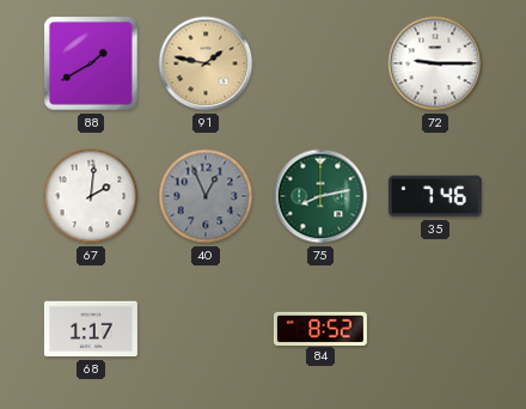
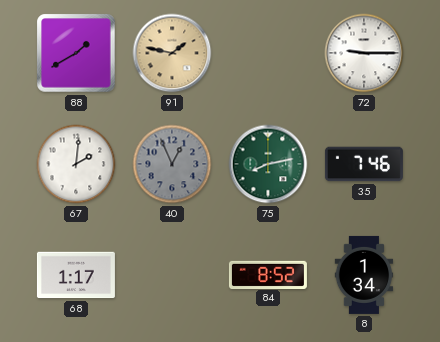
8: none -> 1:34 (364, 275)
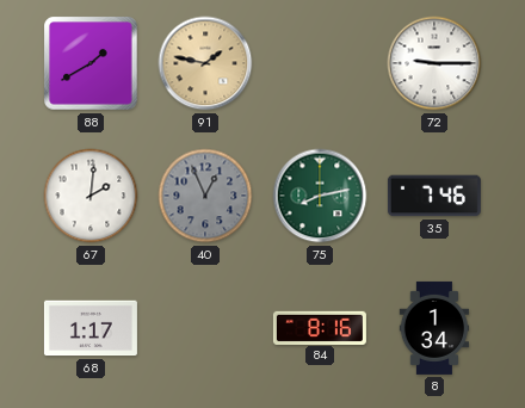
84: 8:52 -> 8:16 (320, 327)
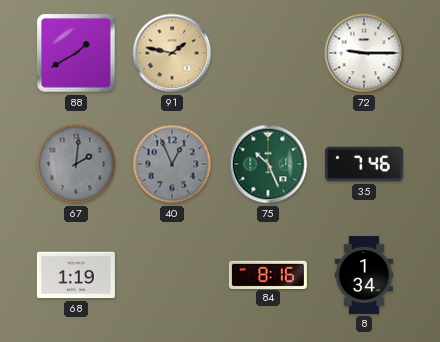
67 dial: white -> grey (76, 164)
75: 8:13 -> 10:26 (268, 164)
68: 1:17 -> 1:19 (76, 275)
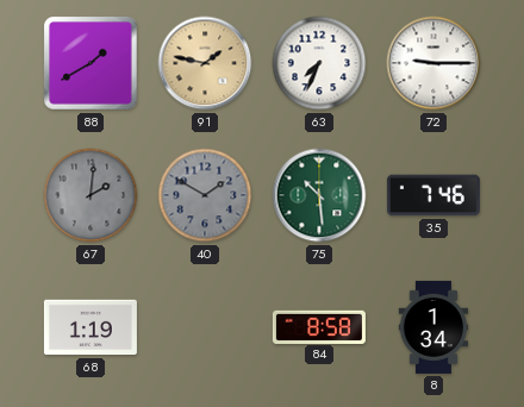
63: none -> 7:34 (319, 63)
40: 12:56 -> 1:50 (205, 195)
75: 10:26 -> 10:29 (319, 195)
84: 8:16 -> 8:58 (319, 326)
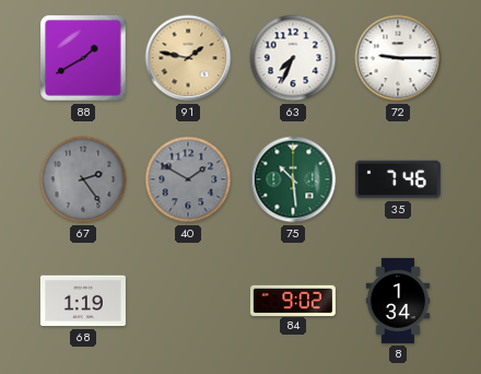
67: 2:01 -> 2:24 (83, 179)
84: 8:58 -> 9:02 (293, 300)
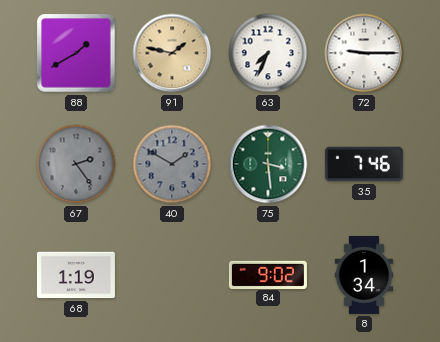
75: 10:29 -> 3:29 (268, 164)
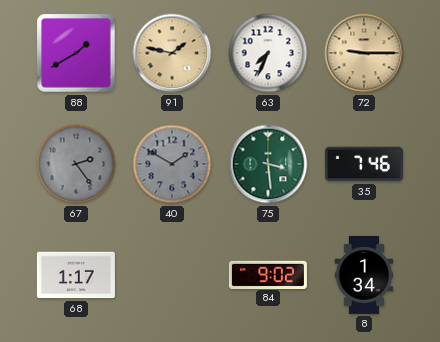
72 dial: white -> champagne (364, 53)
68: 1:19 -> 1:17 (76, 275)
